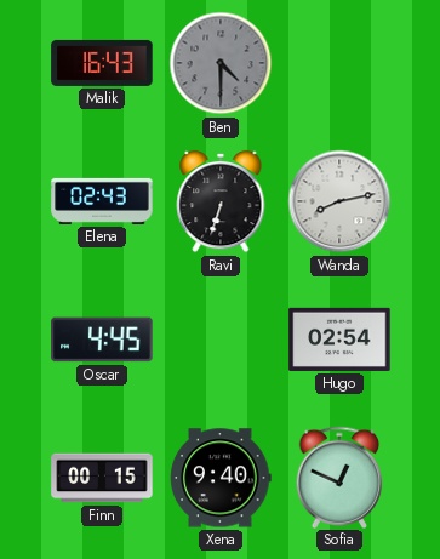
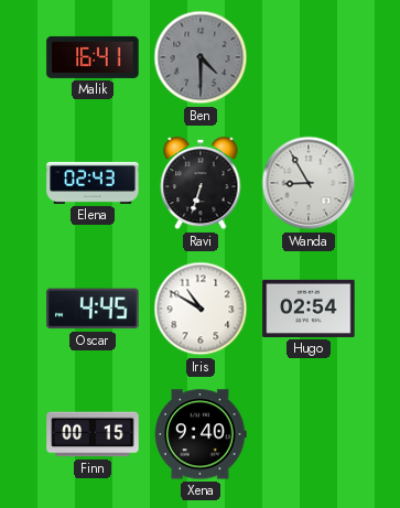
Malik: 16:43 -> 16:41 (93, 57)
Wanda: 8:13 -> 8:55 (309, 183)
Iris: none -> 10:50 (201, 309)
Sofia: 12:49 -> none (339, 477)
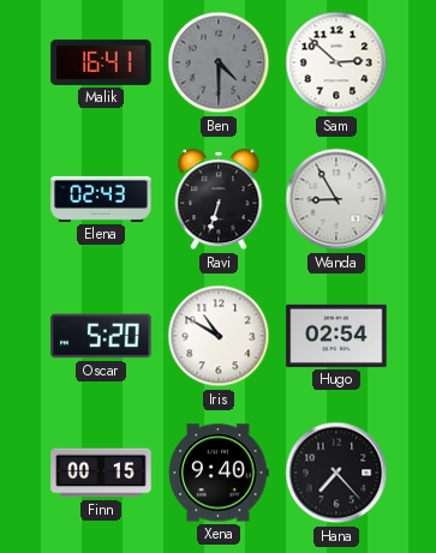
Sam: none -> 2:52 (336, 62)
Oscar: 4:45 -> 5:20 (101, 336)
Hana: none -> 7:23 (336, 473)
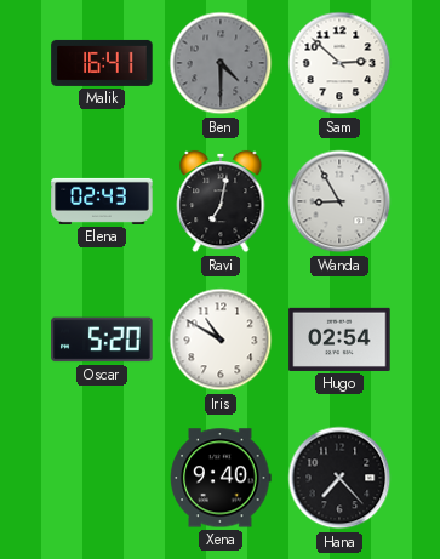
Ravi: 6:33 -> 7:02 (221, 201)
Finn: 00:15 -> none (101, 473)
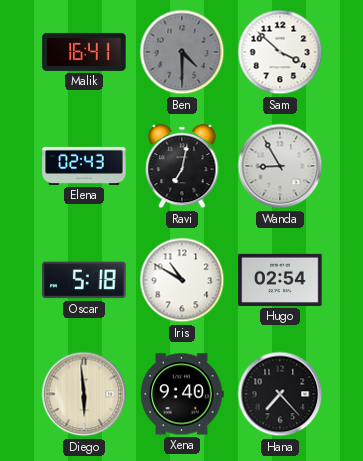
Sam: 2:52 -> 3:52 (280, 52)
Oscar: 5:20 -> 5:18 (84, 280)
Diego: none -> 5:59 (84, 394)
